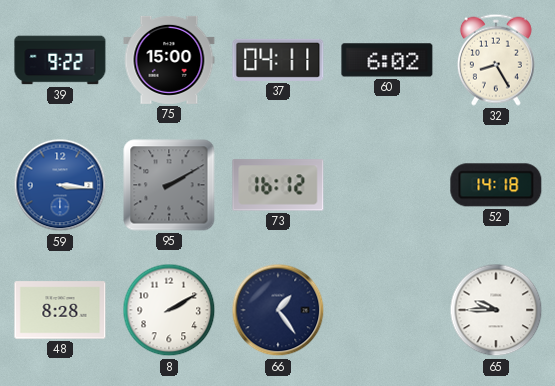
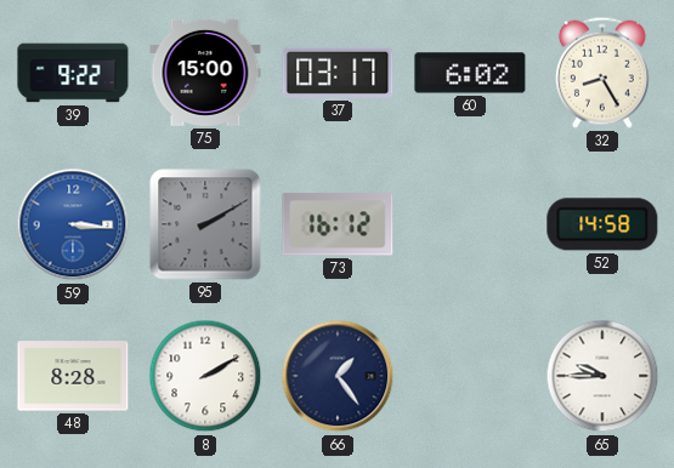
37: 04:11 -> 03:17 (338, 73)
52: 14:18 -> 14:58 (602, 224)
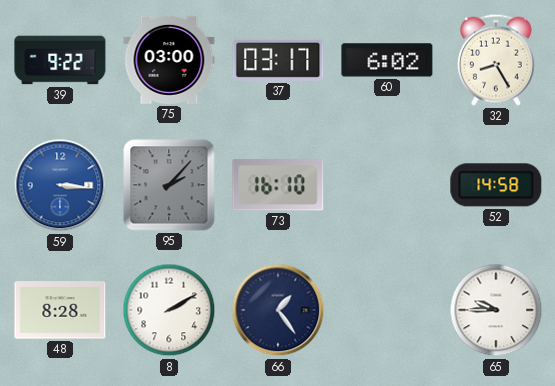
75: 15:00 -> 03:00 (169, 60)
95: 2:10 -> 2:07 (169, 185)
73: 16:12 -> 16:10 (278, 185)
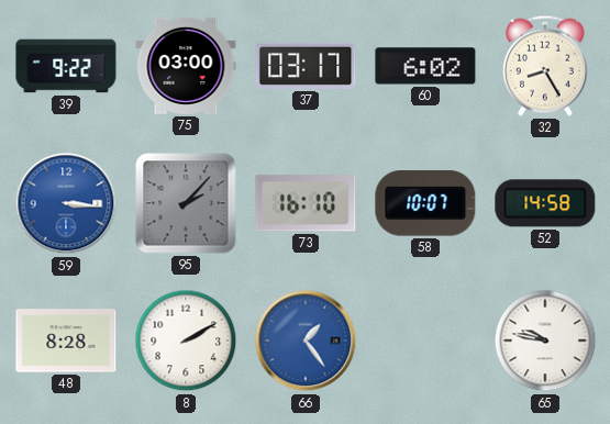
58: none -> 10:07 (425, 203)
66 dial: navy -> blue (306, 341)
65: 9:45 -> 9:47 (545, 341)
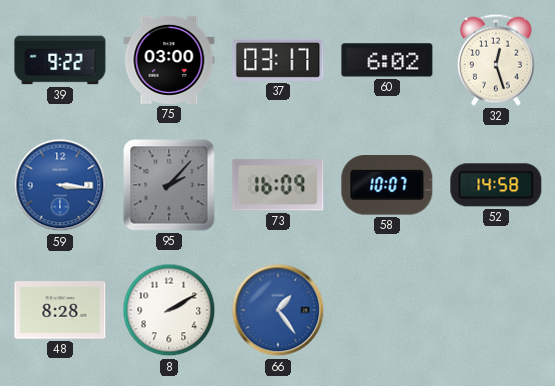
32: 8:25 -> 12:27 (496, 60)
73: 16:10 -> 16:09 (278, 185)
65: 9:47 -> none (545, 341)
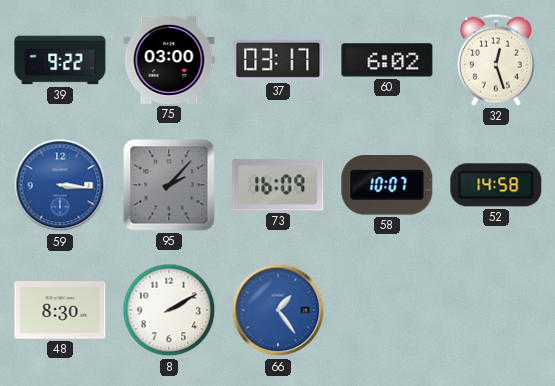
48: 8:28 -> 8:30 (60, 310)
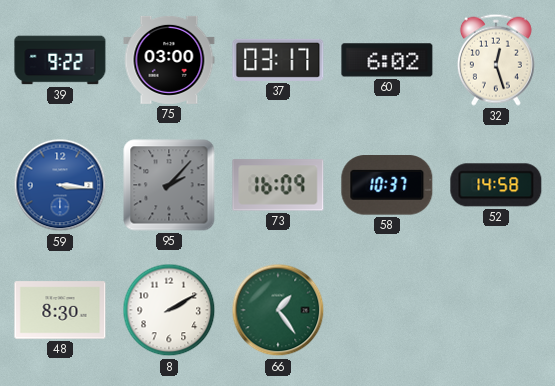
58: 10:07 -> 10:37 (387, 185)
66 dial: blue -> green (278, 310)
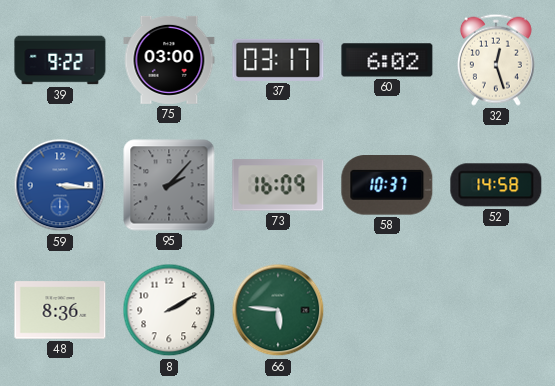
48: 8:30 -> 8:36 (60, 310)
66: 1:24 -> 5:46 (278, 310)
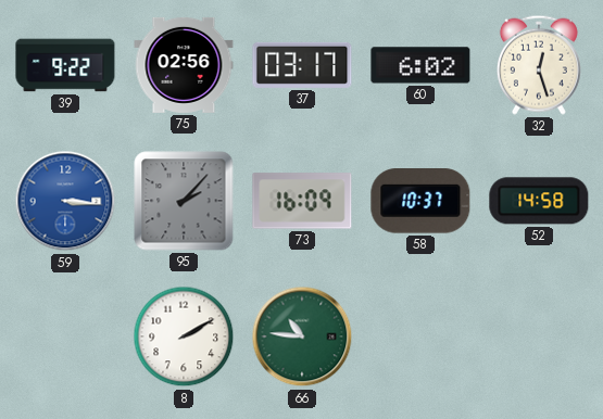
75: 03:00 -> 02:56 (184, 65)
48: 8:36 -> none (60, 310)
66: 5:46 -> 10:46 (302, 337)
